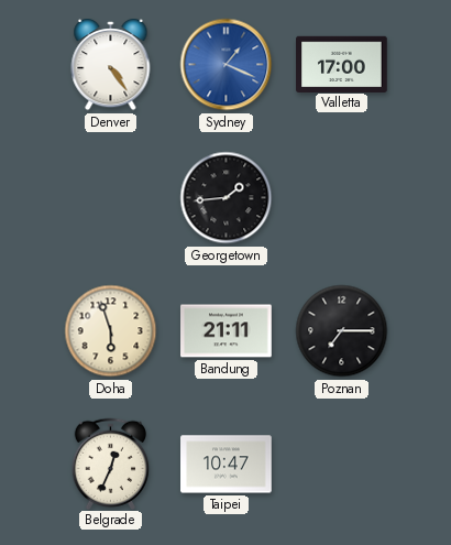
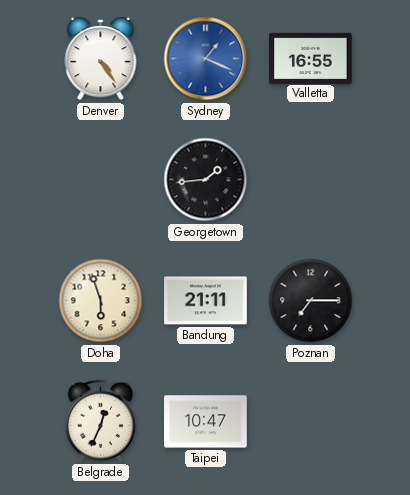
Valletta: 17:00 -> 16:55 (311, 58)
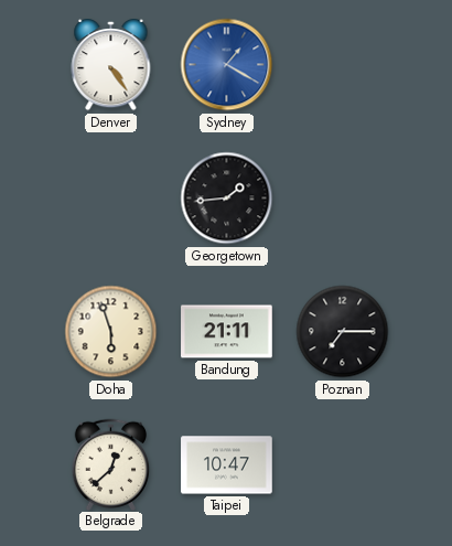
Sydney: 1:19 -> 1:20 (227, 65)
Valletta: 16:55 -> none (311, 58)
Belgrade: 12:34 -> 12:38 (111, 464)
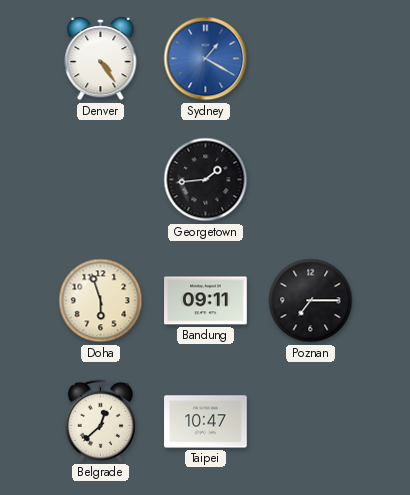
Bandung: 21:11 -> 09:11 (206, 301)
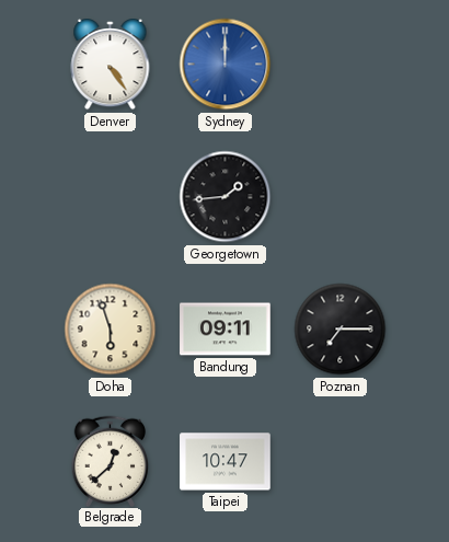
Sydney: 1:20 -> 12:00 (226, 65)
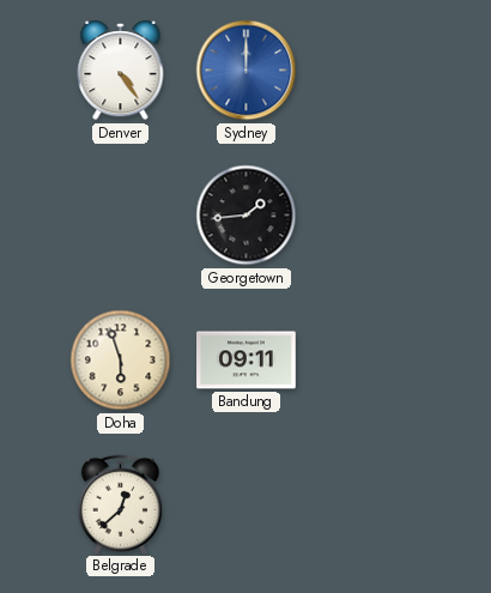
Poznan: 7:15 -> none (341, 330)
Taipei: 10:47 -> none (226, 462)
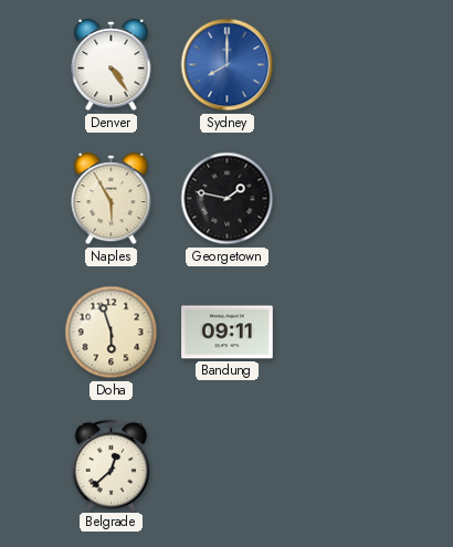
Sydney: 12:00 -> 8:00 (228, 65)
Naples: none -> 5:55 (112, 200)
Georgetown: 1:44 -> 1:47 (228, 199)
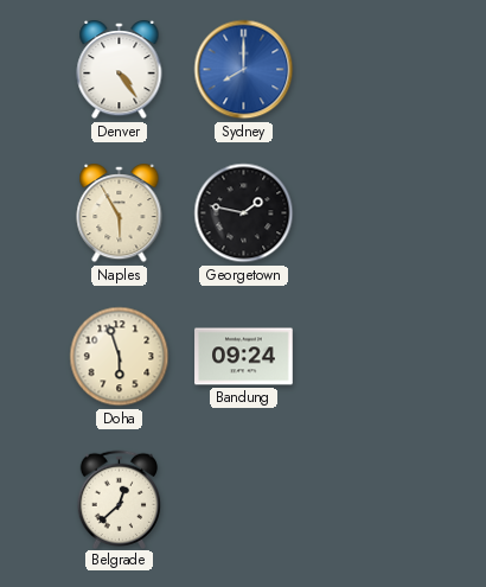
Bandung: 09:11 -> 09:24 (244, 357)
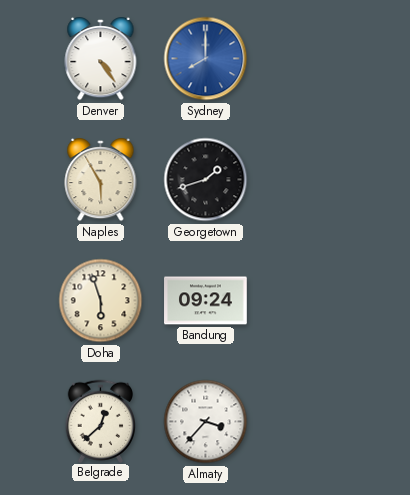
Georgetown: 1:47 -> 1:42 (206, 180)
Almaty: none -> 3:37 (206, 422)
